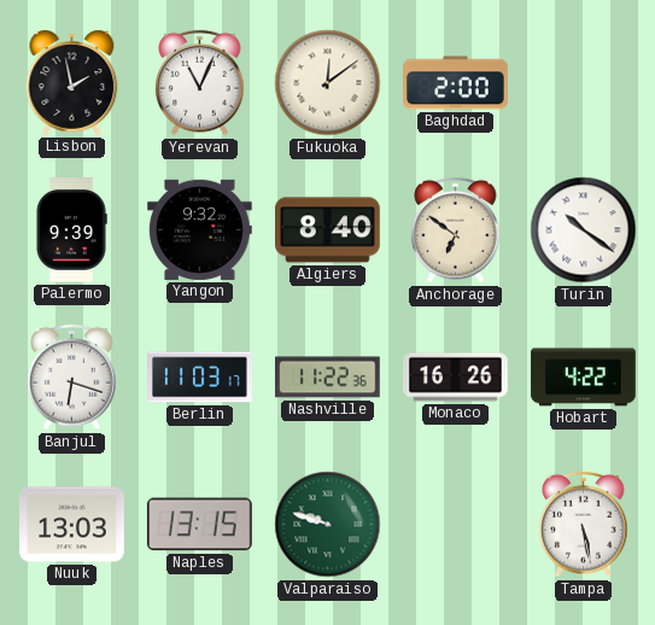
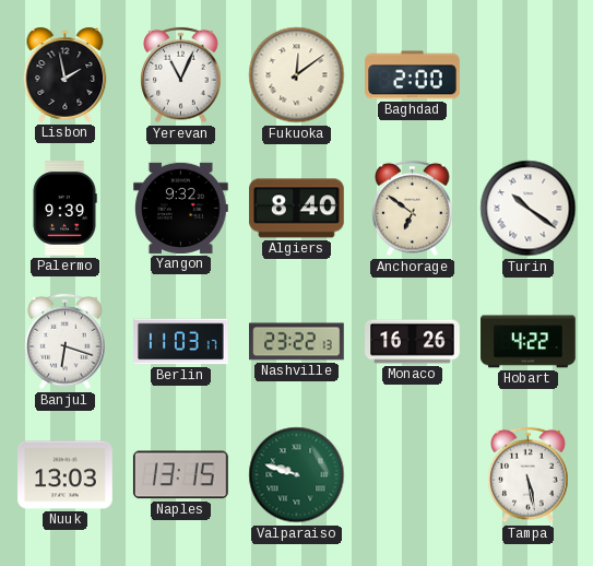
Nashville: 11:22 -> 23:22 (297, 342)
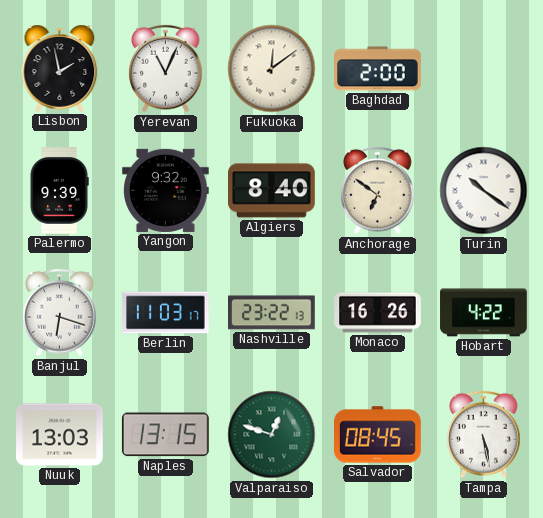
Valparaiso: 9:48 -> 12:48 (272, 435)
Salvador: none -> 08:45 (378, 435)
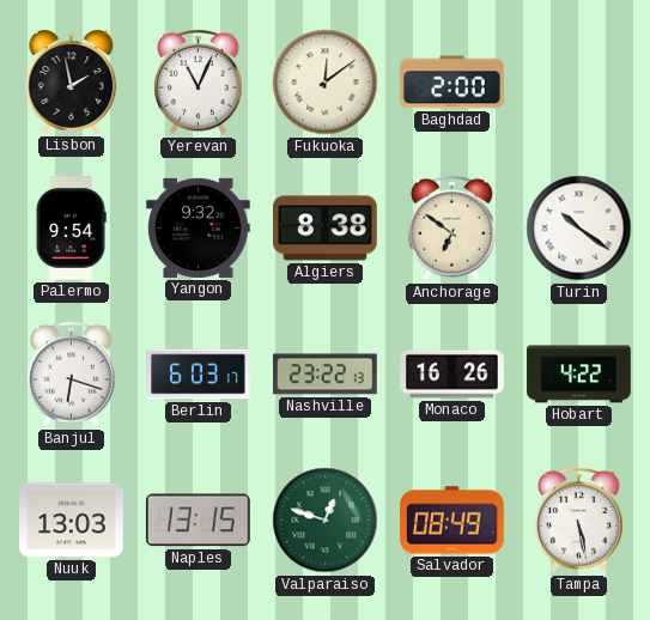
Palermo: 9:39 -> 9:54 (71, 229)
Algiers: 8:40 -> 8:38 (326, 229)
Berlin: 11:03 -> 6:03 (199, 375)
Salvador: 08:45 -> 08:49 (452, 521)
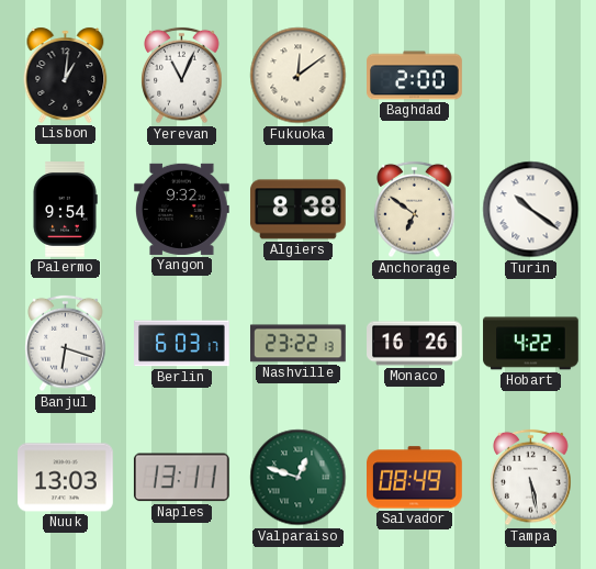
Lisbon: 1:58 -> 1:01 (66, 75)
Naples: 13:15 -> 13:11 (181, 478)
